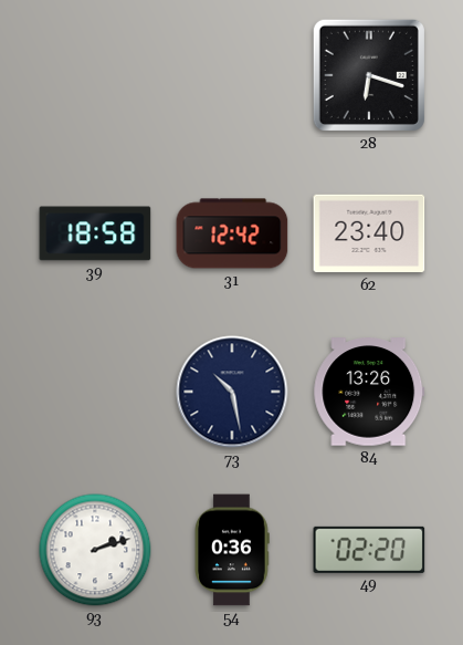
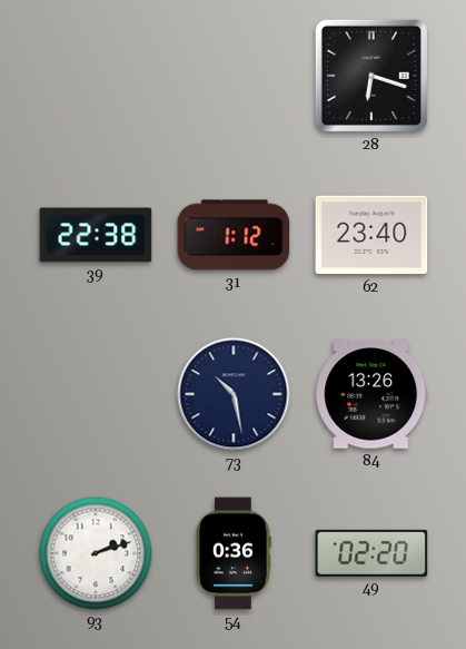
39: 18:58 -> 22:38 (96, 235)
31: 12:42 -> 1:12 (234, 235)
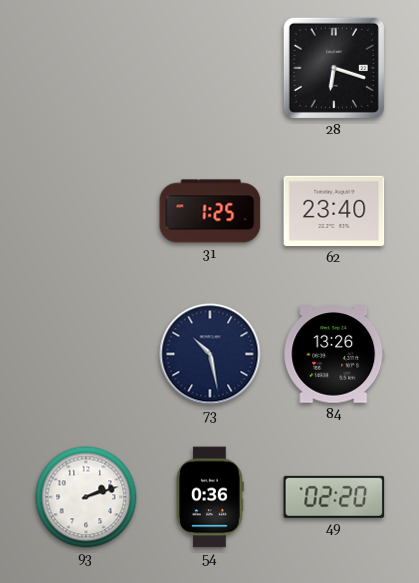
39: 22:38 -> none (96, 235)
31: 1:12 -> 1:25 (210, 211)
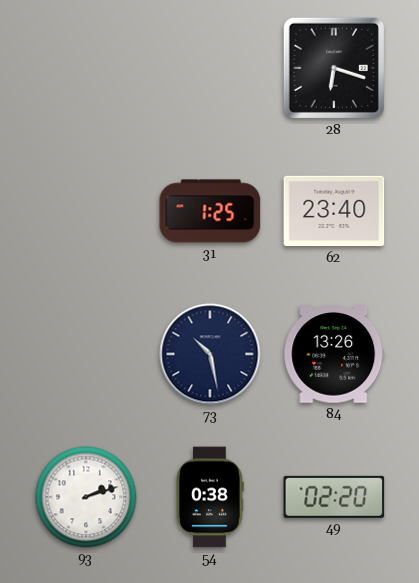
54: 0:36 -> 0:38 (210, 497)
